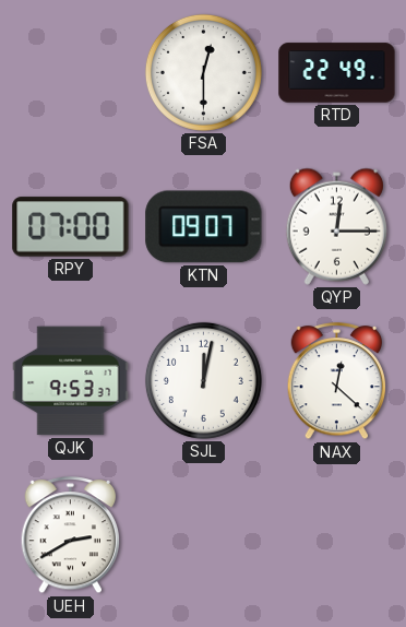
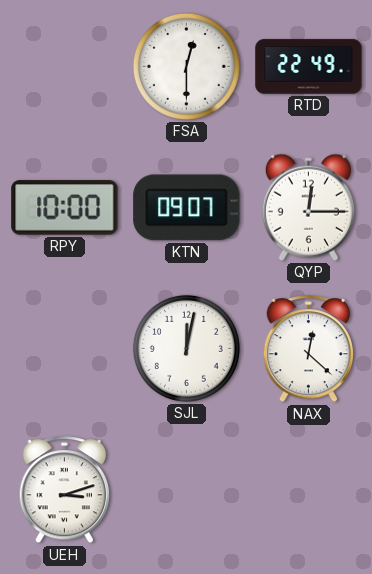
RPY: 07:00 -> 10:00 (65, 208)
QJK: 9:53 -> none (71, 381)
UEH: 2:40 -> 3:12 (65, 490)
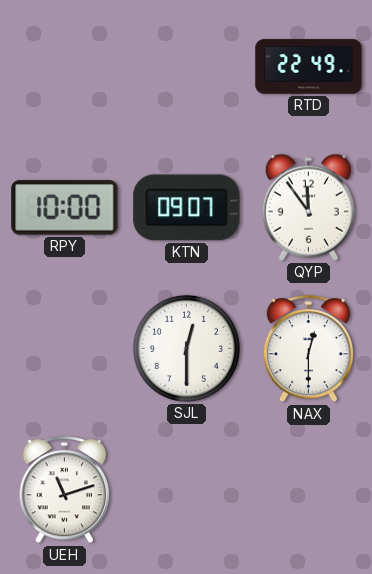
FSA: 12:30 -> none (186, 66)
QYP: 12:15 -> 11:54 (308, 207)
SJL: 12:02 -> 12:30 (186, 348)
NAX: 12:22 -> 12:30 (309, 349)
UEH: 3:12 -> 11:12 (65, 490)
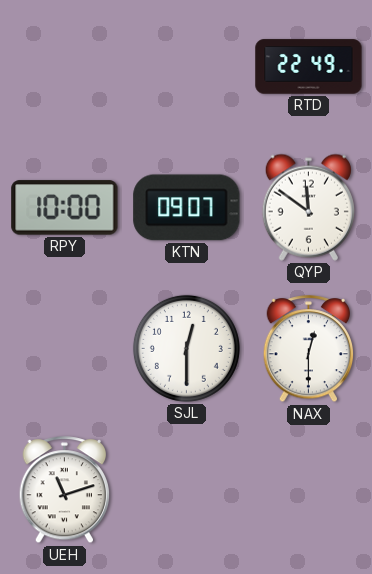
QYP: 11:54 -> 11:51 (308, 207)
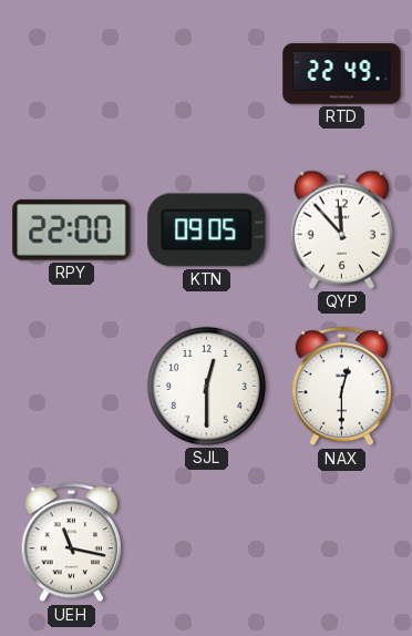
RPY: 10:00 -> 22:00 (72, 230)
KTN: 09:07 -> 09:05 (207, 230)
QYP: 11:51 -> 11:53 (341, 229)
UEH: 11:12 -> 11:17 (72, 543)
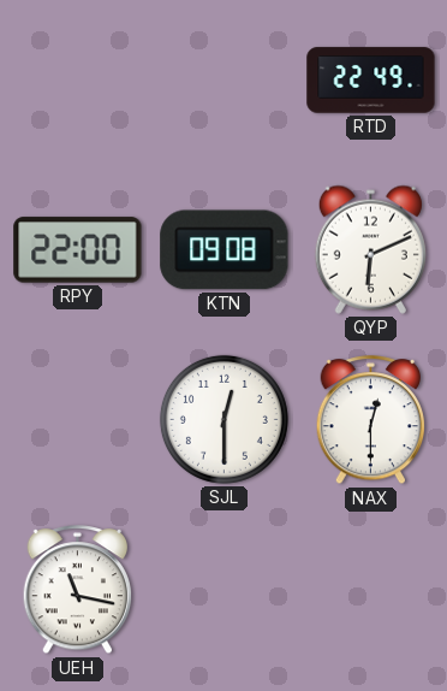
KTN: 09:05 -> 09:08 (225, 250)
QYP: 11:53 -> 6:11 (370, 249)
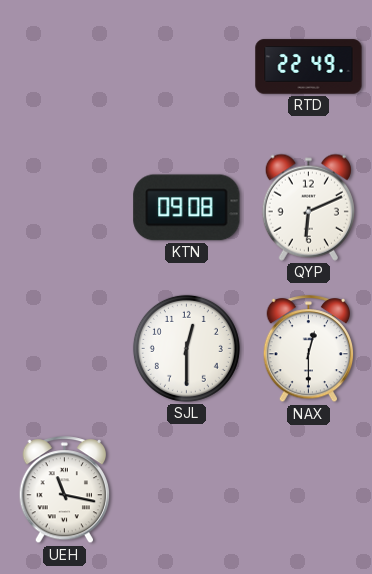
RPY: 22:00 -> none (78, 250)
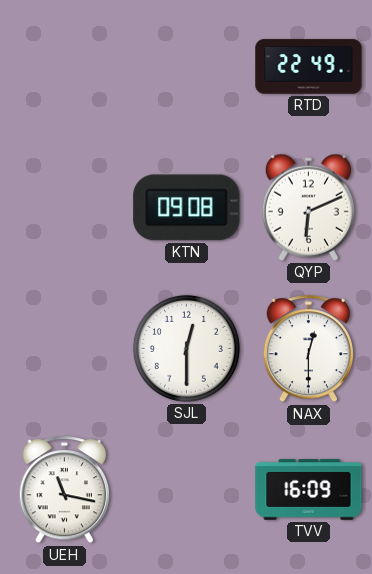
TVV: none -> 16:09 (309, 490)
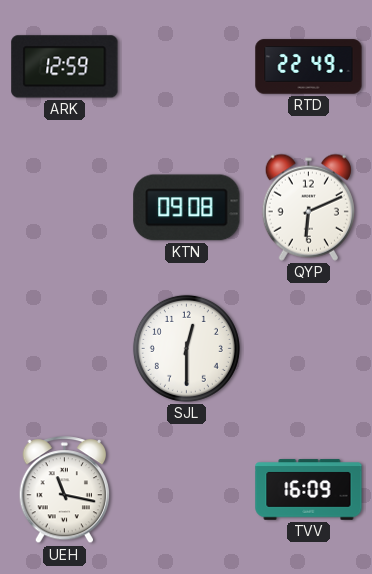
ARK: none -> 12:59 (65, 67)
NAX: 12:30 -> none (309, 349)
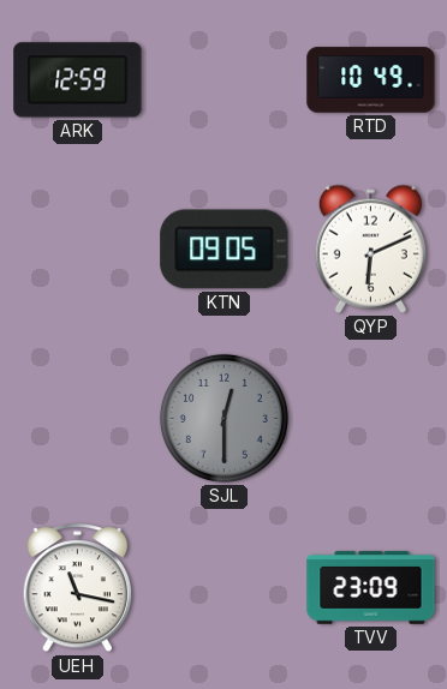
RTD: 22:49 -> 10:49 (371, 80)
KTN: 09:08 -> 09:05 (225, 250)
SJL dial: white -> grey (223, 418)
TVV: 16:09 -> 23:09 (371, 588)
